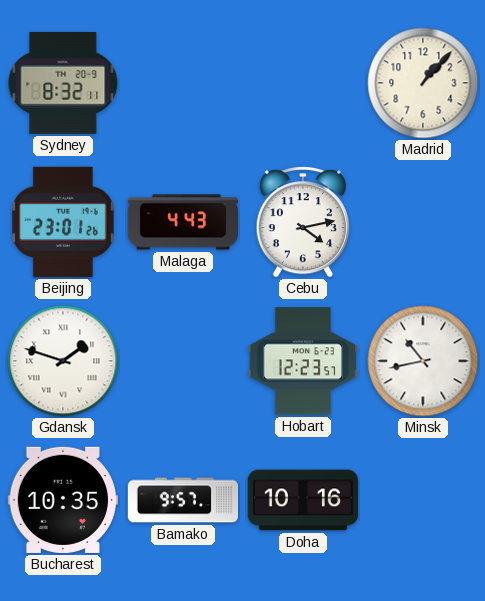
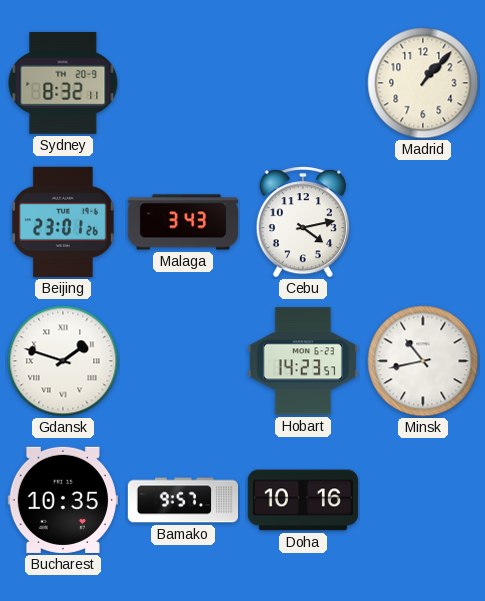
Malaga: 4:43 -> 3:43 (182, 222)
Hobart: 12:23 -> 14:23 (303, 361)
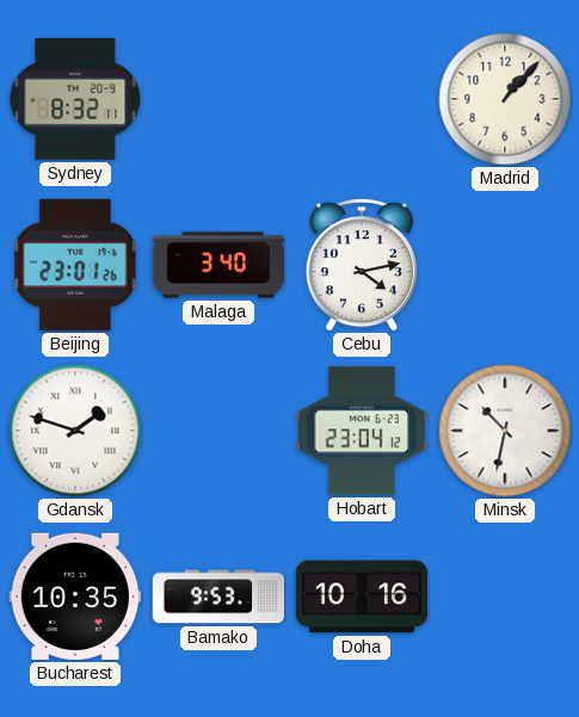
Malaga: 3:43 -> 3:40 (217, 265)
Hobart: 14:23 -> 23:04 (362, 431)
Minsk: 10:43 -> 10:32 (505, 431)
Bamako: 9:57 -> 9:53 (217, 597)
